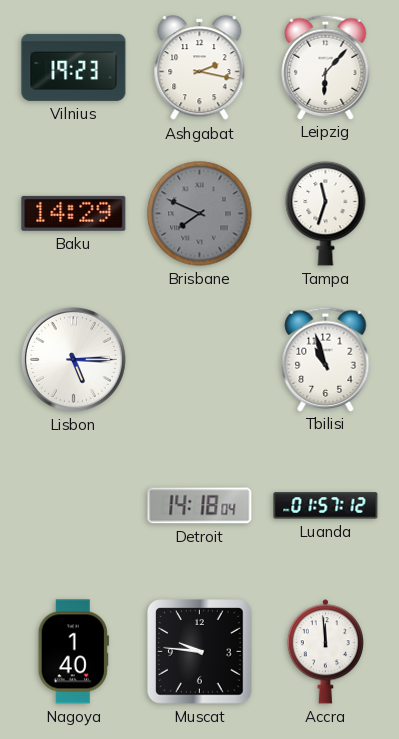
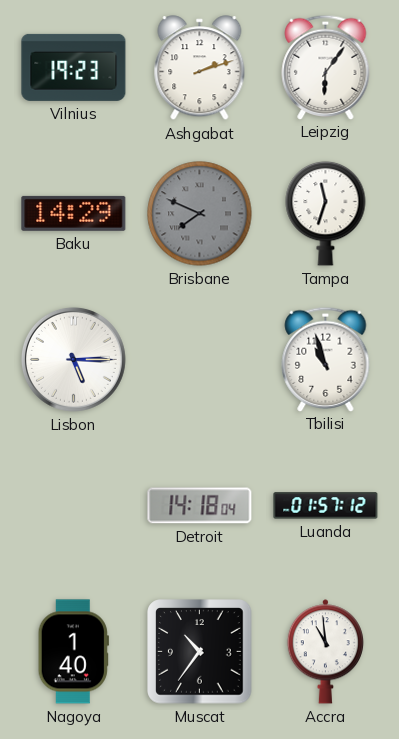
Ashgabat: 2:17 -> 2:12 (200, 68)
Leipzig: 6:07 -> 6:06 (326, 67)
Muscat: 9:46 -> 10:36 (200, 652)
Accra: 11:59 -> 10:59 (325, 652)
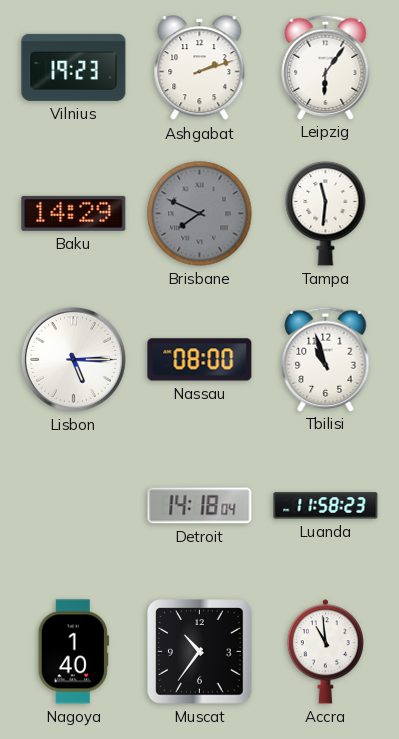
Tampa: 11:33 -> 11:31 (326, 213)
Nassau: none -> 08:00 (200, 360)
Luanda: 01:57 -> 11:58 (326, 506)
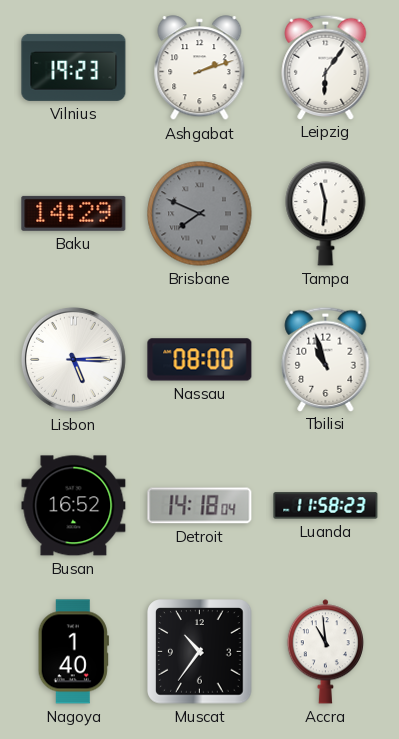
Busan: none -> 16:52 (74, 506)
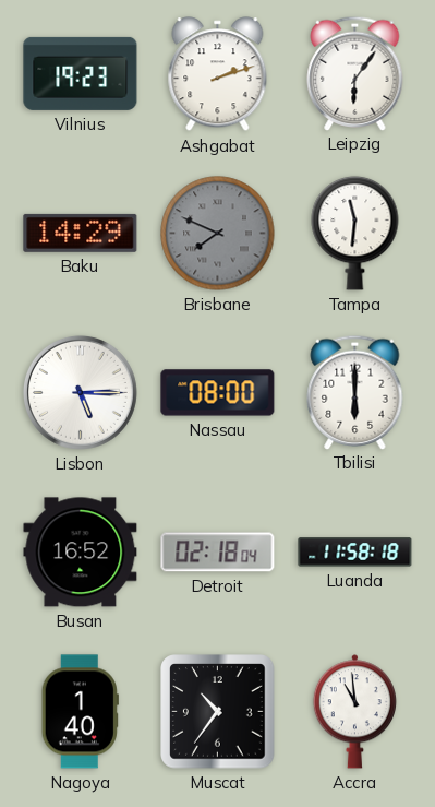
Tbilisi: 10:57 -> 6:00 (355, 392)
Detroit: 14:18 -> 02:18 (218, 553)
Luanda: 11:58:23 -> 11:58:18 (355, 553)
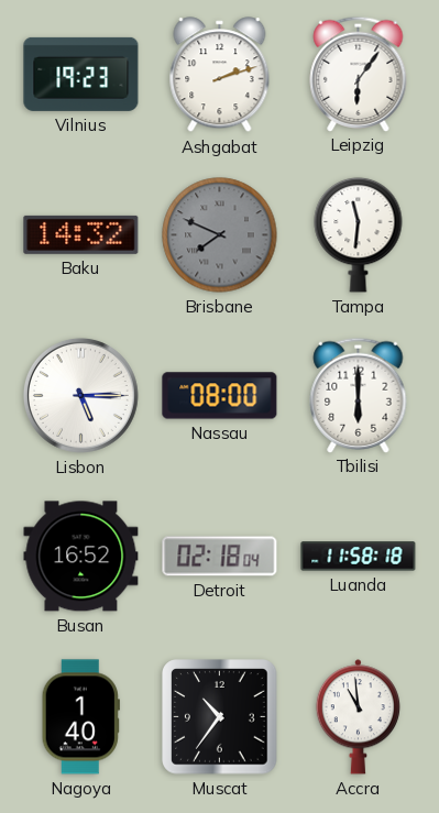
Baku: 14:29 -> 14:32 (81, 234)
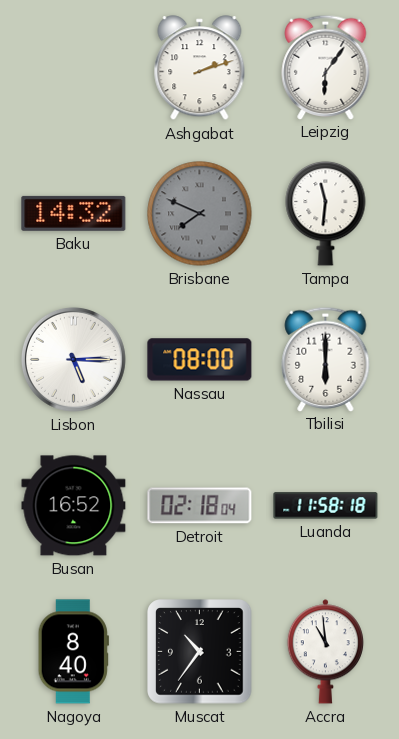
Vilnius: 19:23 -> none (81, 74)
Nagoya: 1:40 -> 8:40 (73, 652)
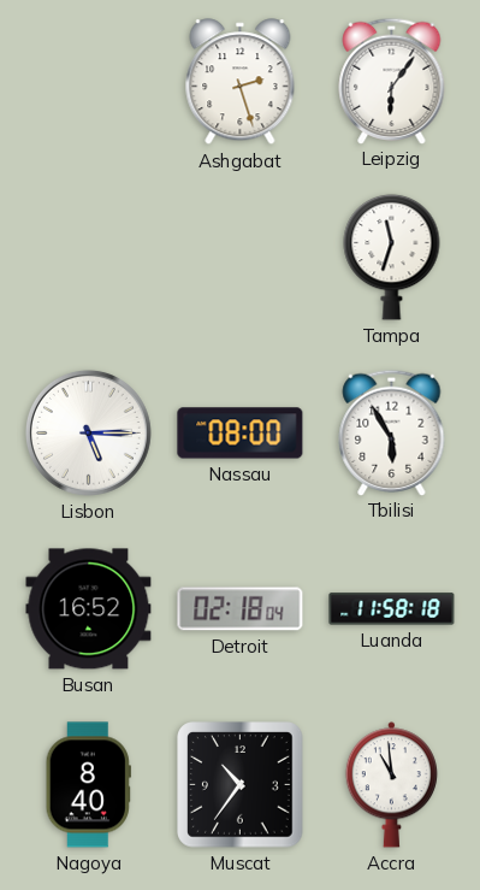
Ashgabat: 2:12 -> 2:27 (241, 82)
Baku: 14:32 -> none (74, 213)
Brisbane: 7:49 -> none (200, 214)
Tampa: 11:31 -> 11:33 (392, 257)
Tbilisi: 6:00 -> 5:55 (392, 432)
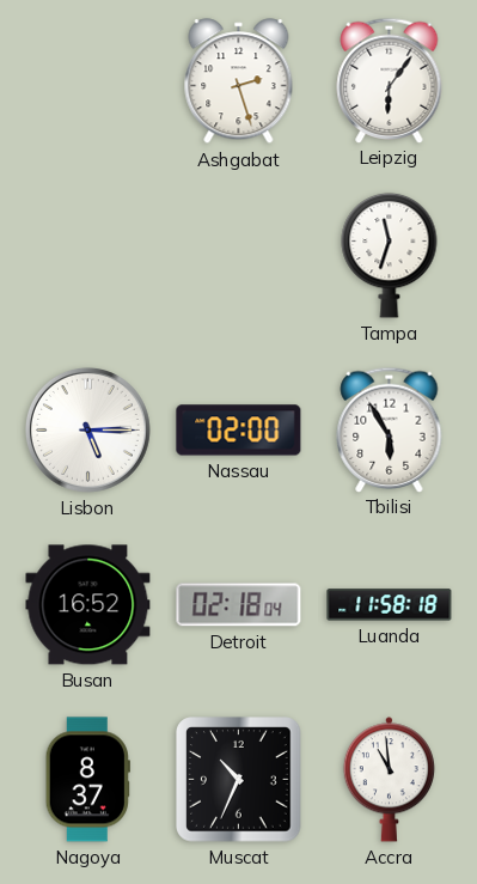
Nassau: 08:00 -> 02:00 (239, 431)
Nagoya: 8:40 -> 8:37 (87, 780)
Muscat: 10:36 -> 10:34 (239, 780)
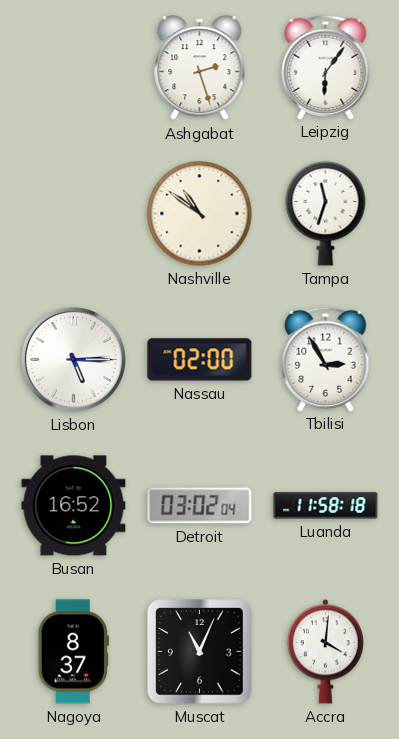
Nashville: none -> 10:51 (200, 214)
Tbilisi: 5:55 -> 2:55 (326, 359)
Detroit: 02:18 -> 03:02 (200, 506)
Muscat: 10:34 -> 11:04 (200, 652)
Accra: 10:59 -> 4:01 (325, 652)
